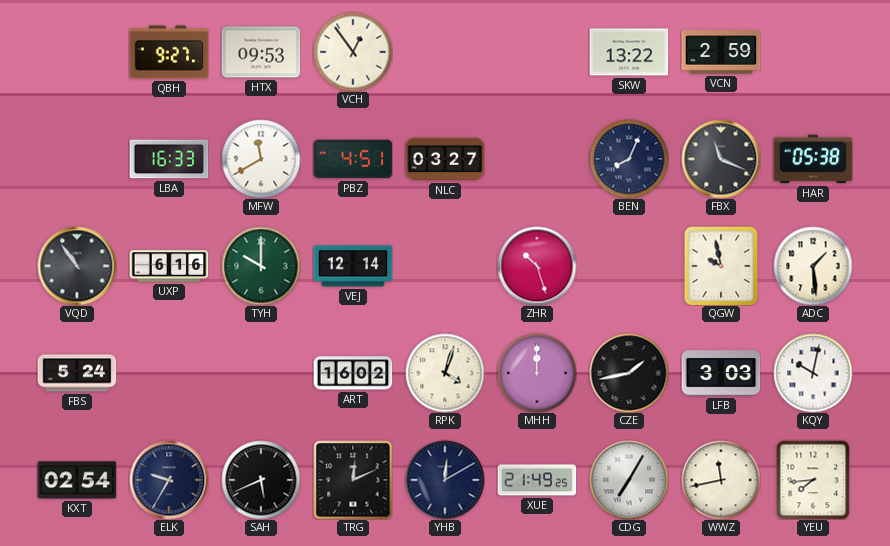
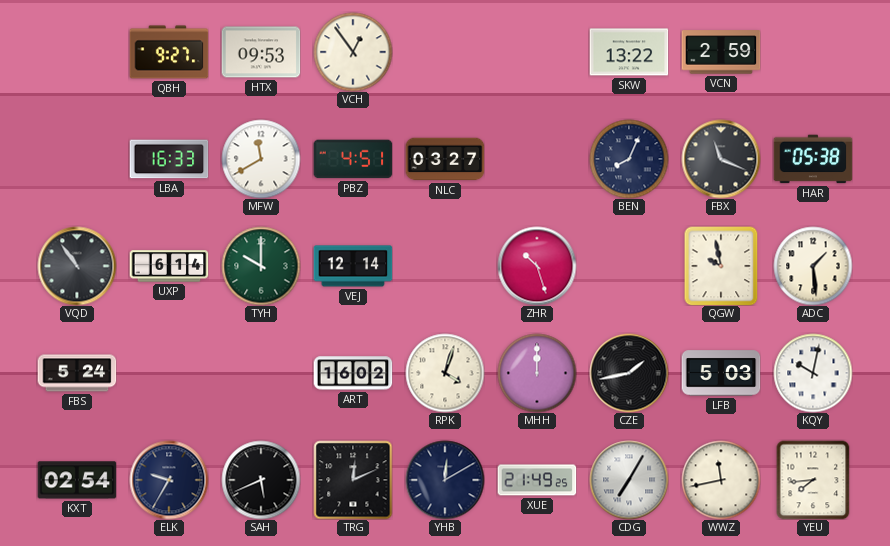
UXP: 6:16 -> 6:14 (169, 266)
LFB: 3:03 -> 5:03 (721, 373)
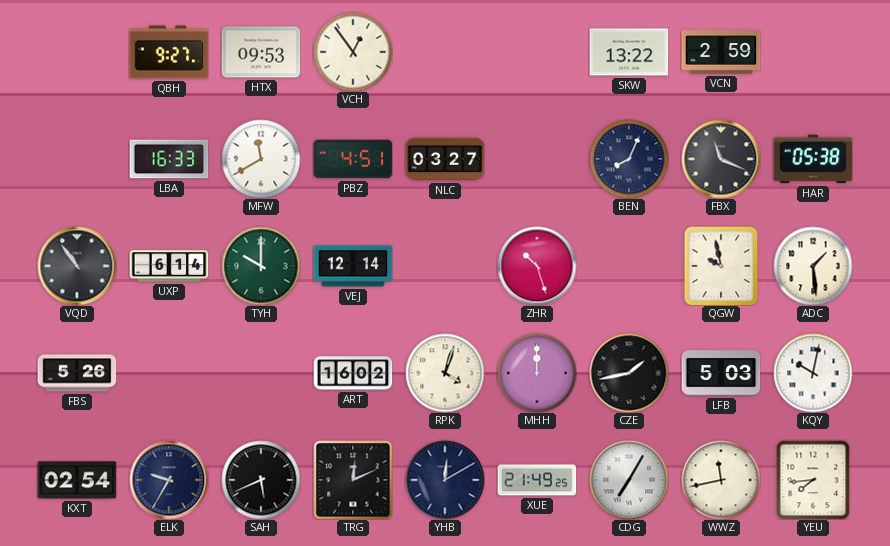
FBS: 5:24 -> 5:26 (77, 373)
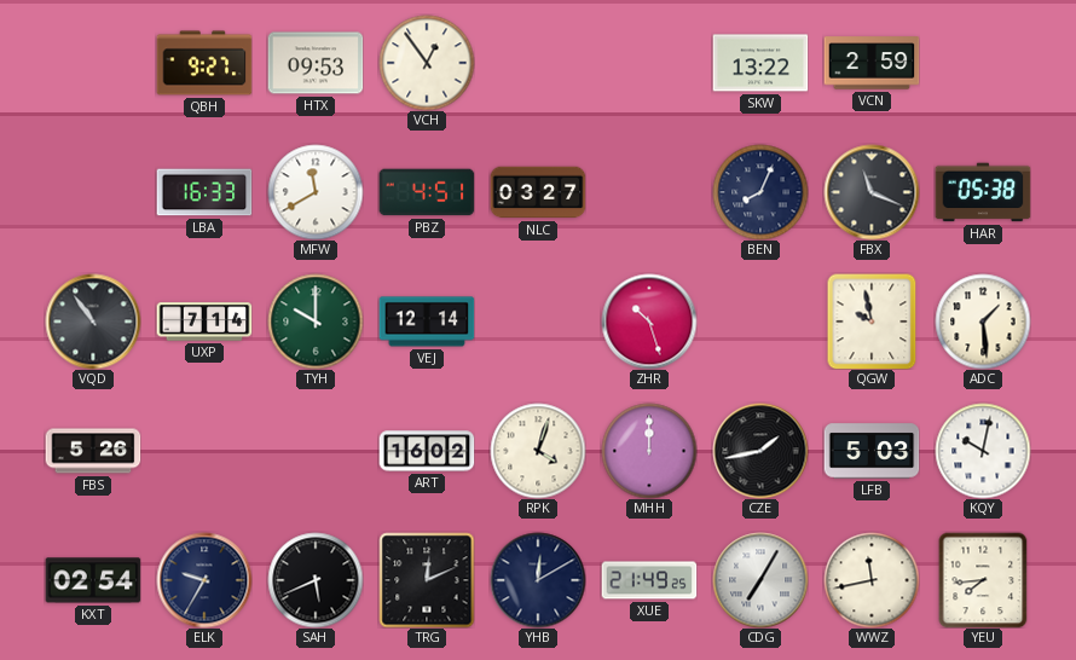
UXP: 6:14 -> 7:14 (204, 322)
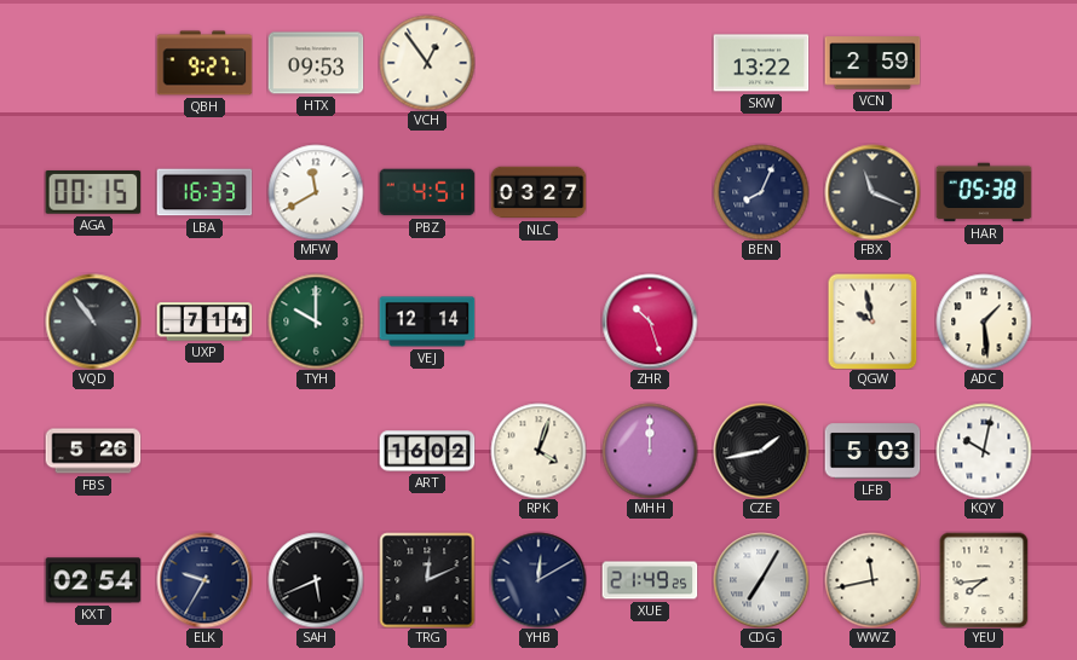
AGA: none -> 00:15 (93, 192)
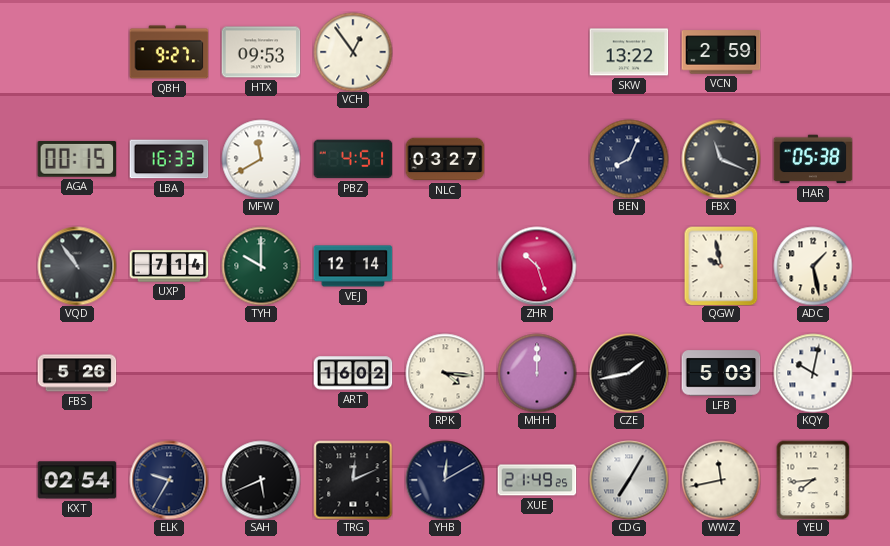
ADC: 1:29 -> 1:28 (813, 266)
RPK: 4:03 -> 4:16 (445, 373)
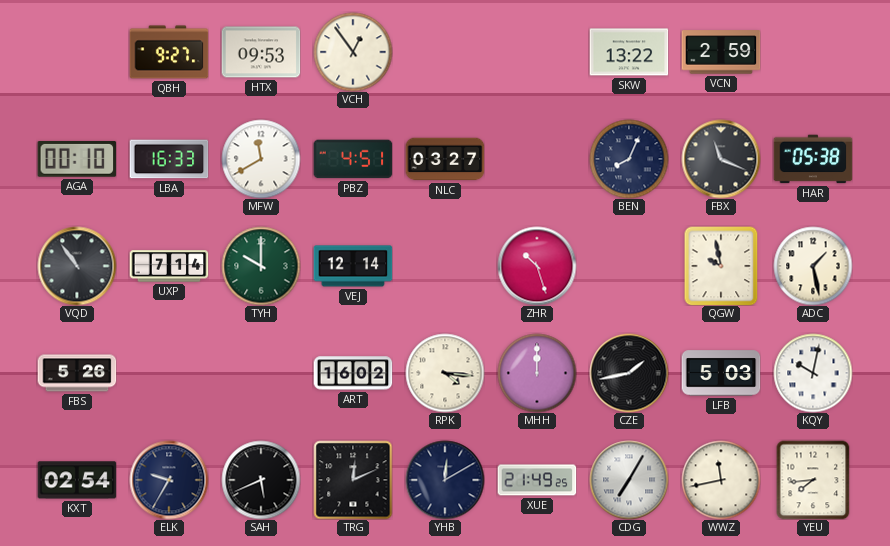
AGA: 00:15 -> 00:10 (77, 159)
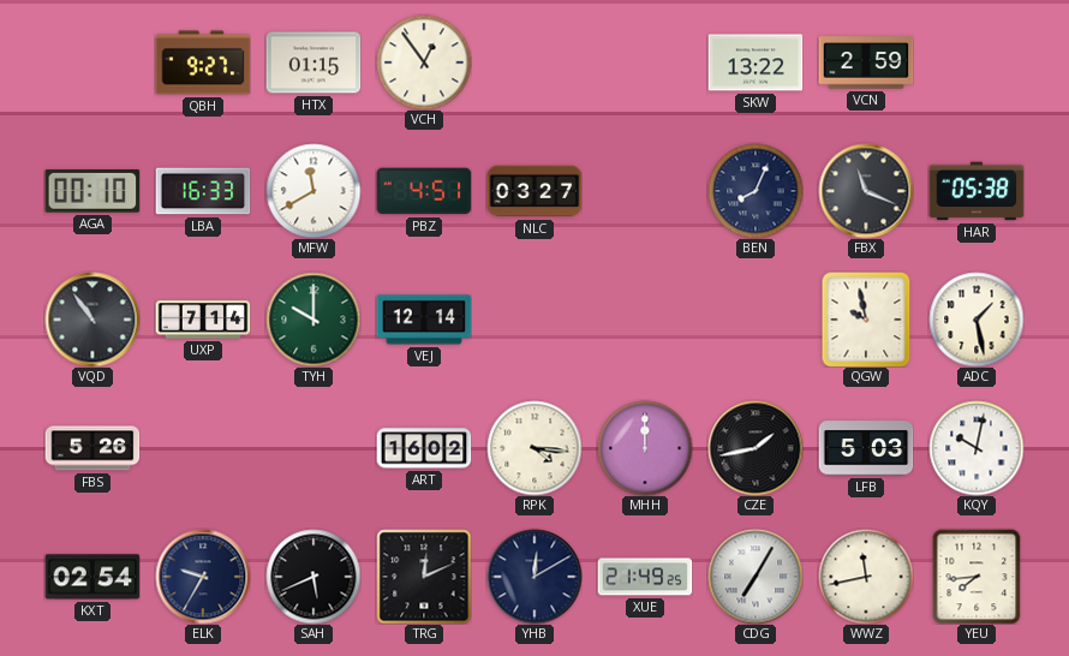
HTX: 09:53 -> 01:15 (313, 62)
ZHR: 10:27 -> none (537, 266)
